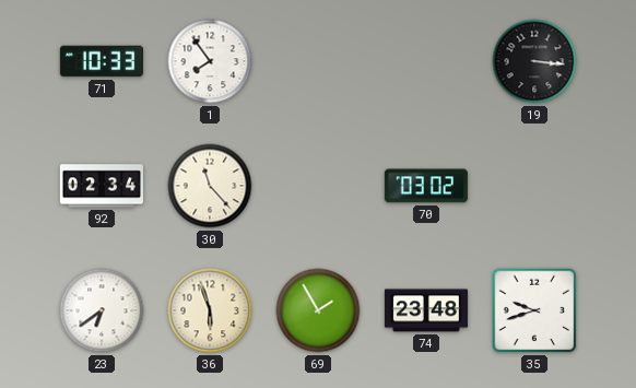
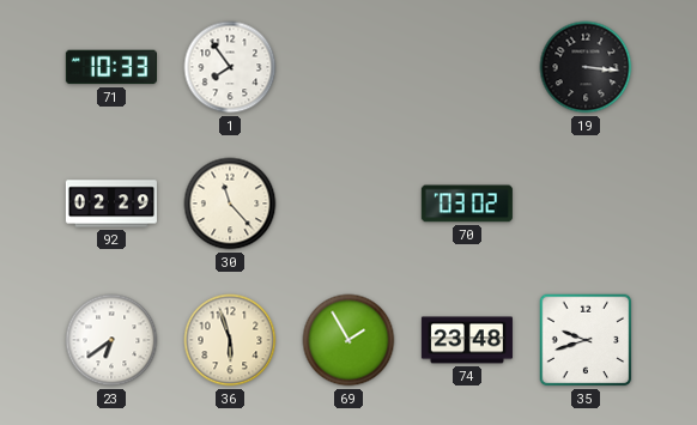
92: 02:34 -> 02:29 (111, 204)
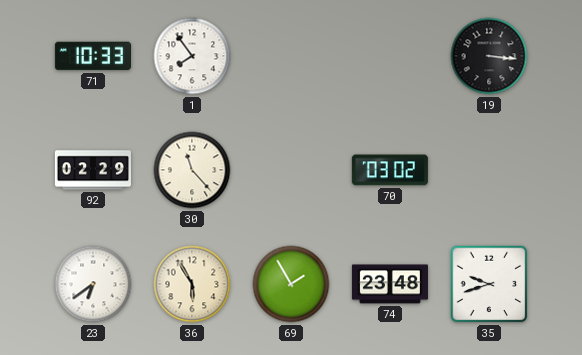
36: 5:57 -> 5:55 (192, 284)
